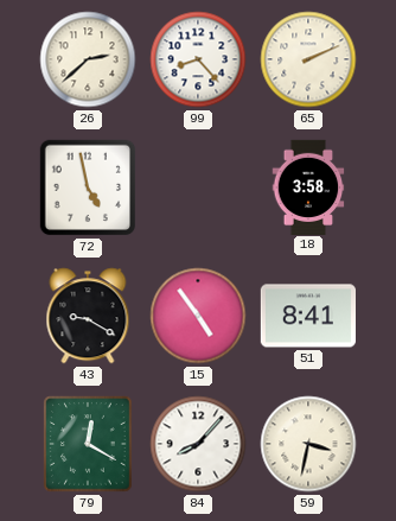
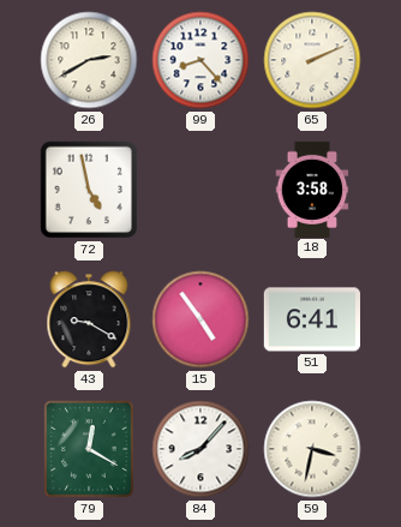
26: 2:38 -> 2:40 (89, 60)
51: 8:41 -> 6:41 (311, 319)
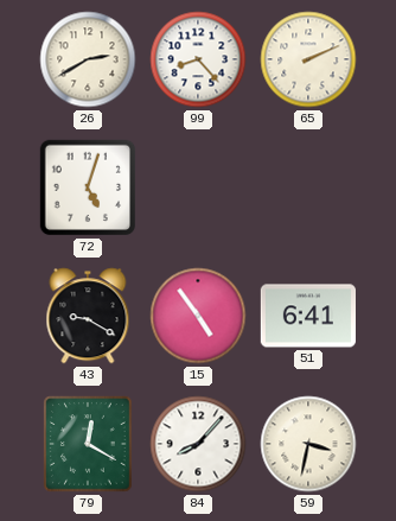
72: 4:58 -> 5:03 (88, 188)
18: 3:58 -> none (312, 188)
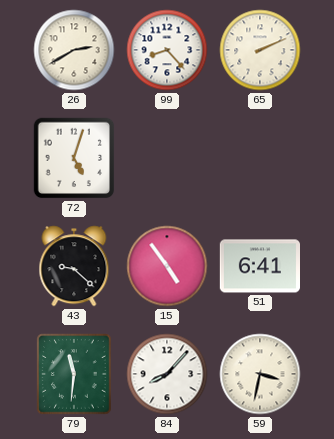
43: 9:20 -> 9:22 (74, 266)
79: 12:20 -> 11:31 (74, 374)
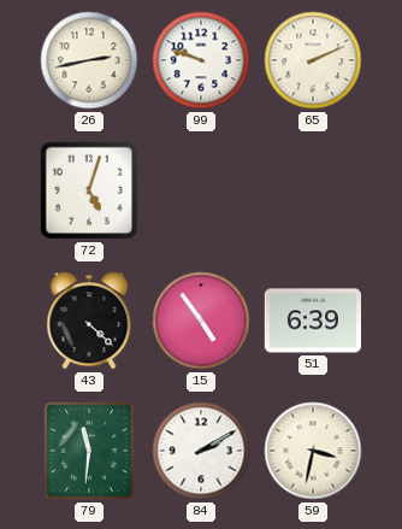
26: 2:40 -> 2:43 (89, 60)
99: 8:23 -> 9:48 (201, 60)
43: 9:22 -> 4:22 (89, 321)
51: 6:41 -> 6:39 (312, 321)
84: 8:07 -> 2:10 (201, 451)
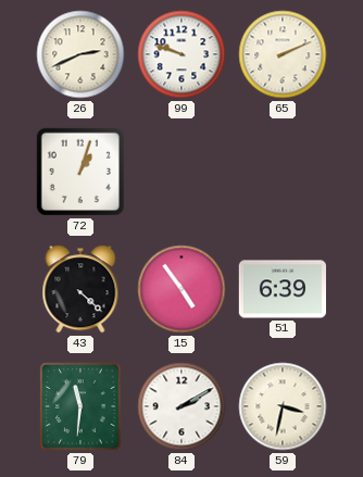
26: 2:43 -> 2:41 (80, 54)
72: 5:03 -> 1:03 (80, 172)
